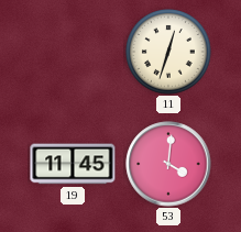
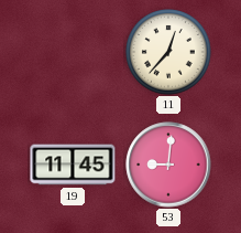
11: 12:33 -> 12:37 (169, 53)
53: 4:01 -> 9:01 (168, 165)
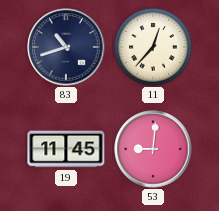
83: none -> 10:42 (66, 47)
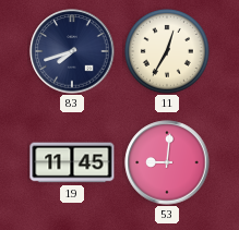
83: 10:42 -> 7:42 (72, 51)
11: 12:37 -> 12:35 (168, 52)
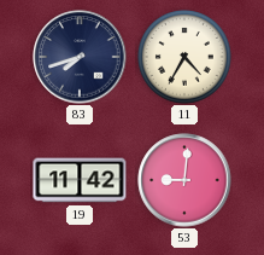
11: 12:35 -> 4:35 (186, 58)
19: 11:45 -> 11:42 (80, 180)
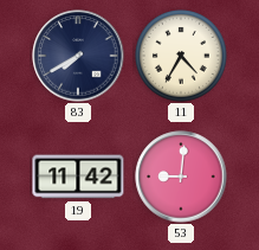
83: 7:42 -> 7:40 (78, 56)
